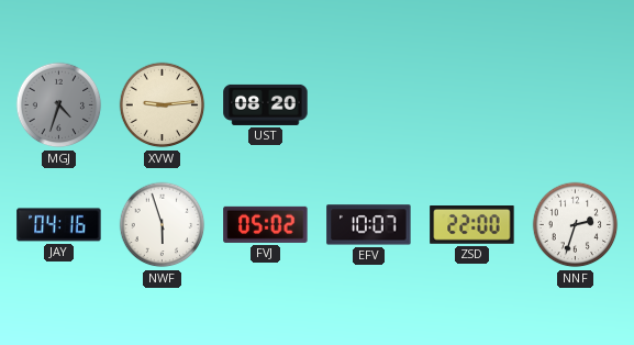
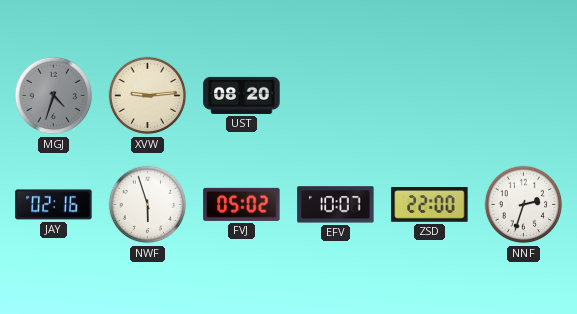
JAY: 04:16 -> 02:16 (54, 205)
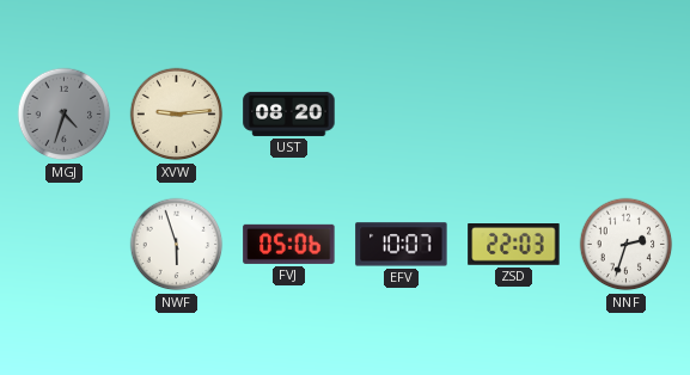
JAY: 02:16 -> none (54, 205)
FVJ: 05:02 -> 05:06 (289, 244)
ZSD: 22:00 -> 22:03 (514, 245)
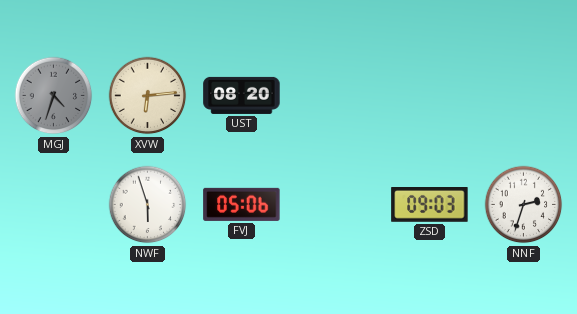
XVW: 9:14 -> 6:14 (148, 96)
EFV: 10:07 -> none (402, 245)
ZSD: 22:03 -> 09:03 (430, 205)
